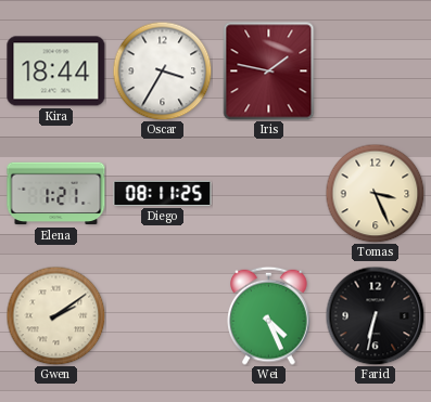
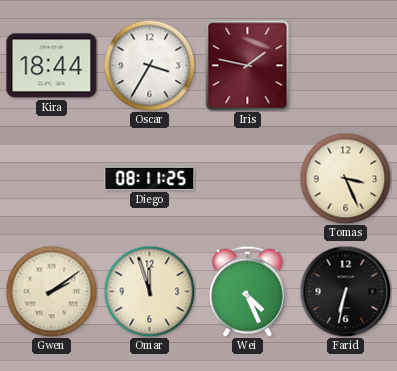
Elena: 1:21 -> none (56, 194)
Omar: none -> 11:57 (149, 291)
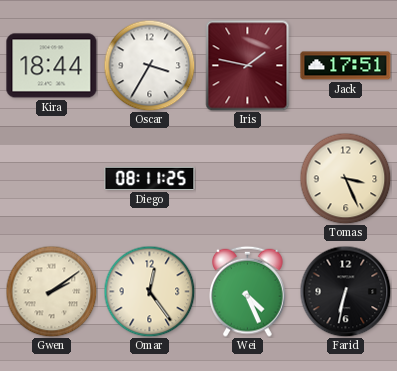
Jack: none -> 17:51 (346, 66)
Omar: 11:57 -> 12:24 (149, 291)
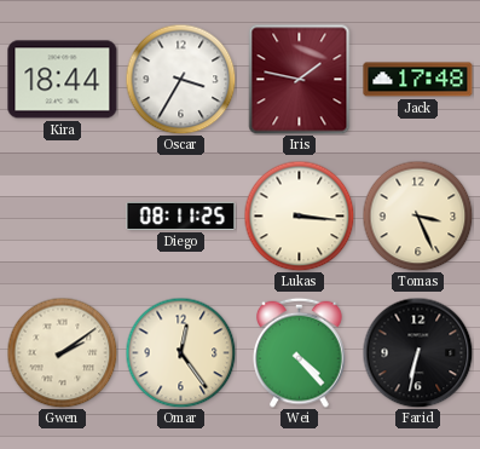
Jack: 17:51 -> 17:48 (418, 80)
Lukas: none -> 3:16 (299, 215)
Wei: 4:26 -> 4:23 (300, 352)
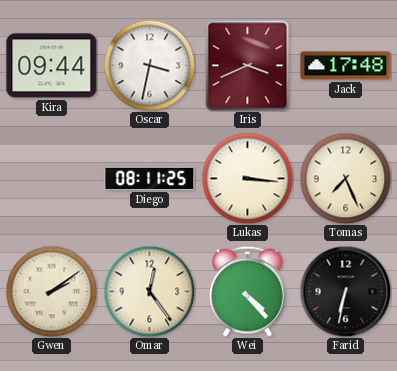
Kira: 18:44 -> 09:44 (52, 66)
Oscar: 3:35 -> 3:32 (149, 65)
Iris: 1:47 -> 3:41 (248, 66)
Tomas: 3:26 -> 7:26 (345, 178)
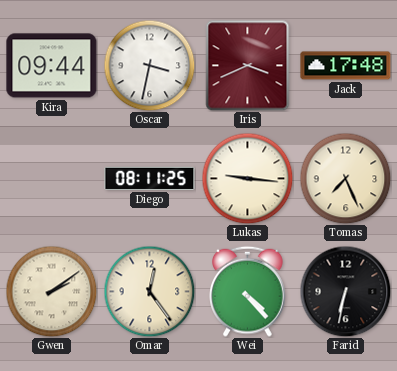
Lukas: 3:16 -> 9:16 (247, 178)
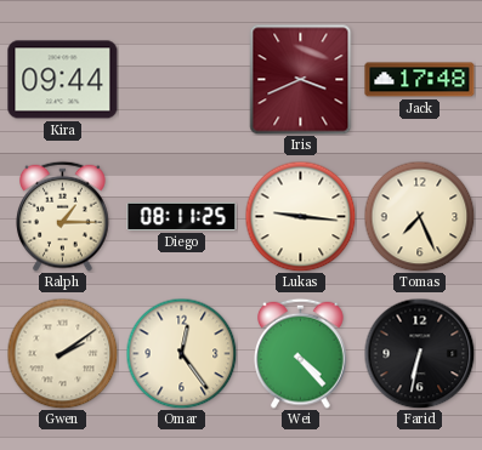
Oscar: 3:32 -> none (149, 65)
Ralph: none -> 1:15 (63, 216)
